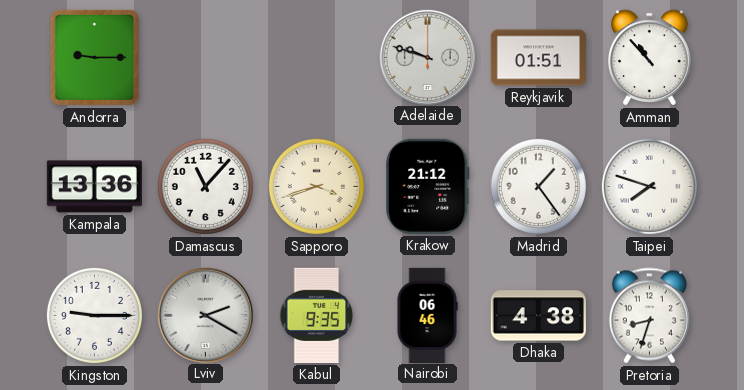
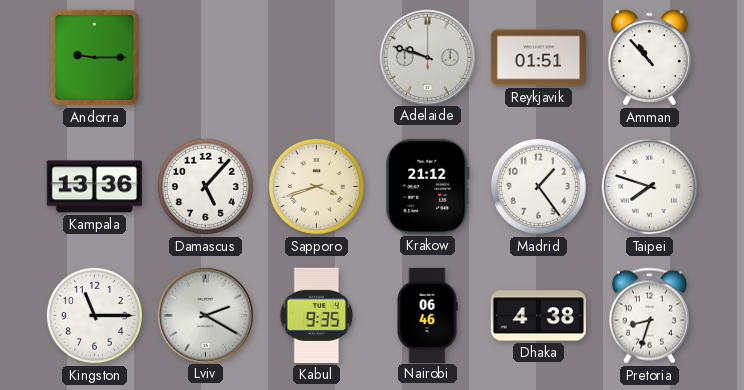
Damascus: 11:07 -> 5:07 (205, 186)
Kingston: 9:15 -> 11:15 (94, 315)
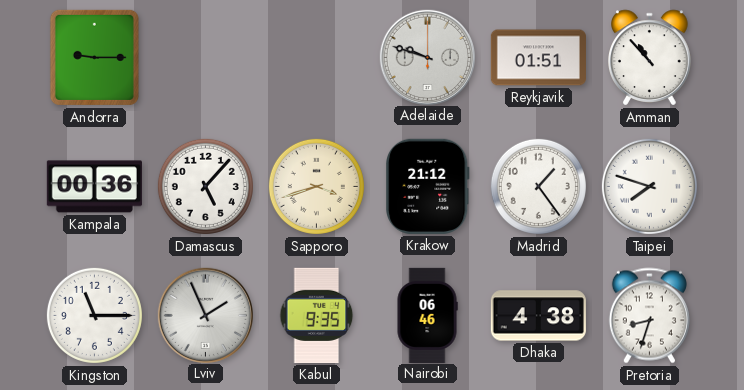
Kampala: 13:36 -> 00:36 (94, 187)
Lviv: 2:20 -> 1:56 (205, 315)
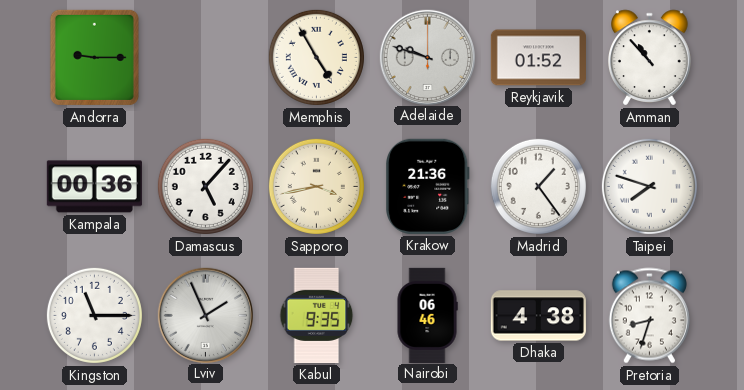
Memphis: none -> 4:55 (316, 57)
Reykjavik: 01:51 -> 01:52 (538, 58)
Sapporo: 3:42 -> 3:43 (316, 186)
Krakow: 21:12 -> 21:36 (428, 186)
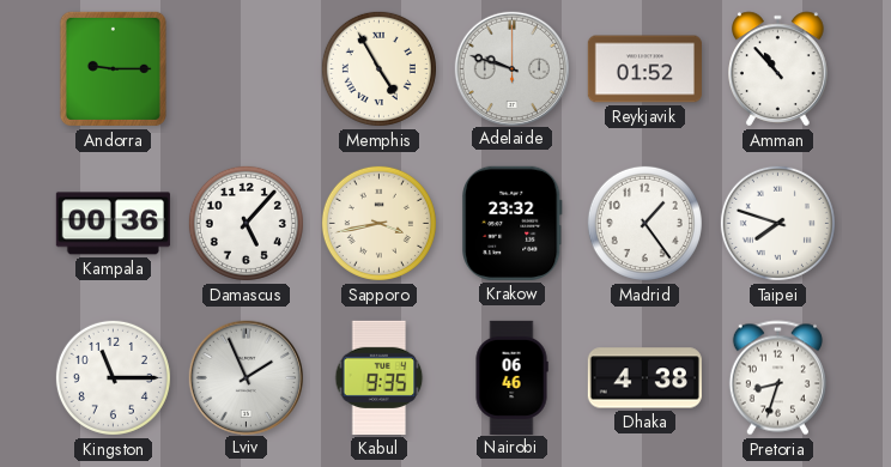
Krakow: 21:36 -> 23:32 (513, 223)
